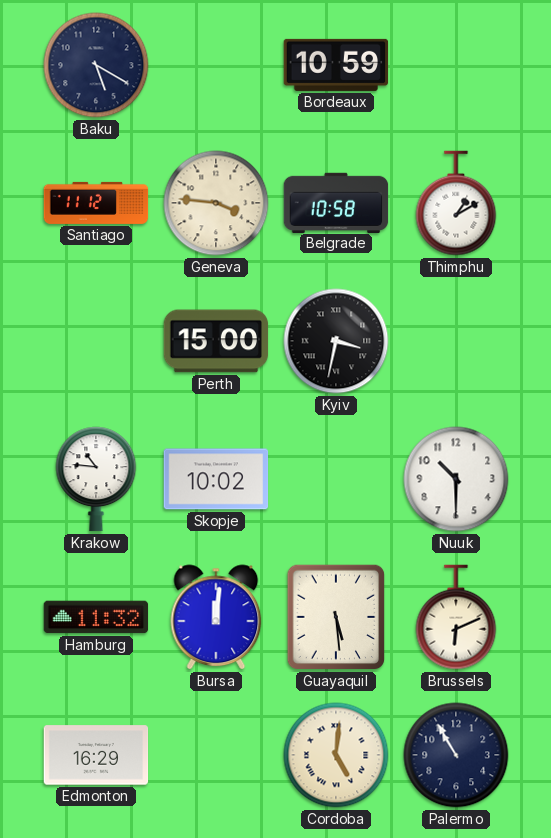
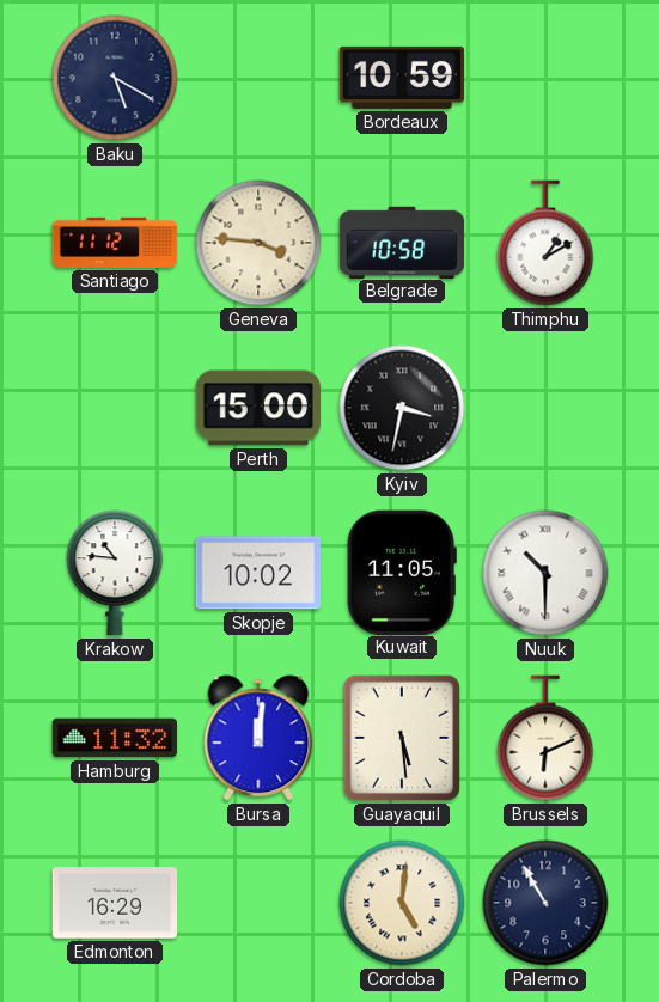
Kuwait: none -> 11:05 (402, 572)
Nuuk numerals: Arabic -> Roman (545, 573)
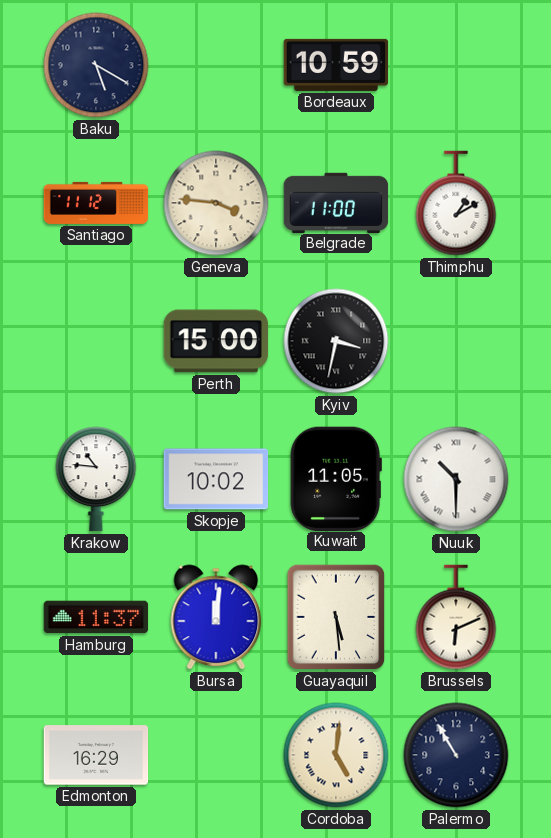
Belgrade: 10:58 -> 11:00 (336, 202)
Hamburg: 11:32 -> 11:37 (96, 617)
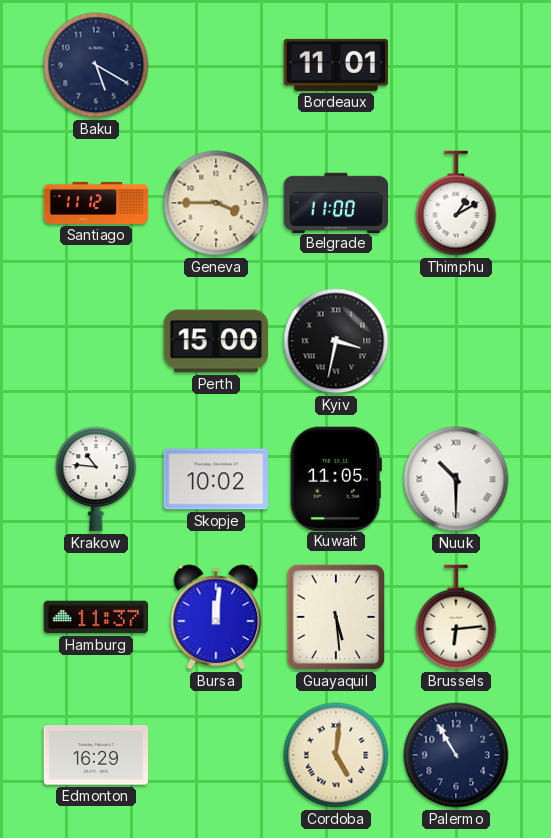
Bordeaux: 10:59 -> 11:01 (336, 65)
Geneva: 3:46 -> 3:45 (216, 203)
Brussels: 6:11 -> 6:14 (456, 617)
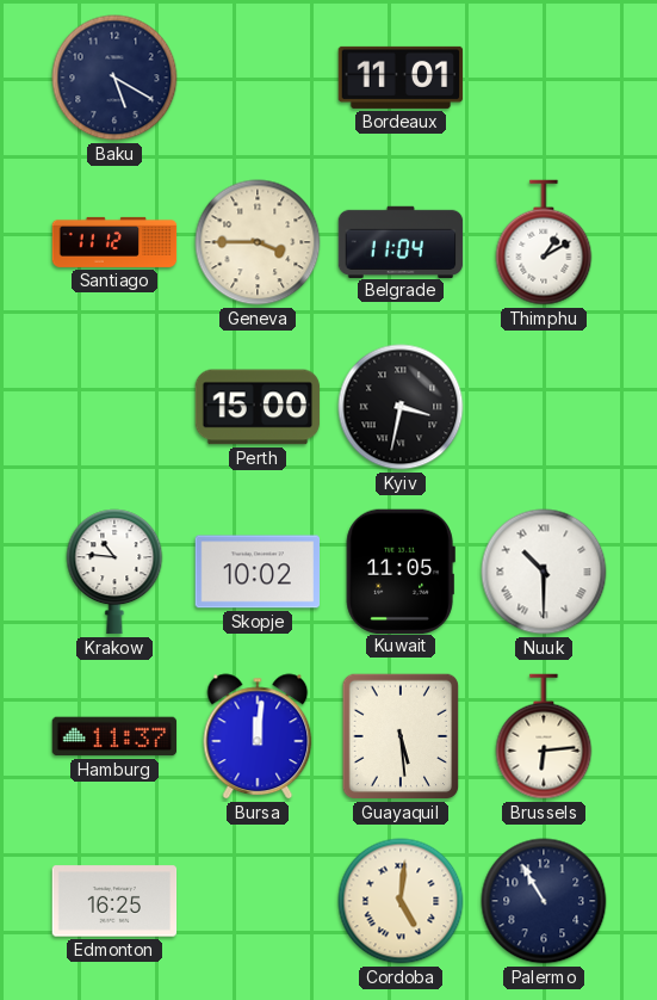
Belgrade: 11:00 -> 11:04 (401, 241)
Edmonton: 16:29 -> 16:25 (114, 901)
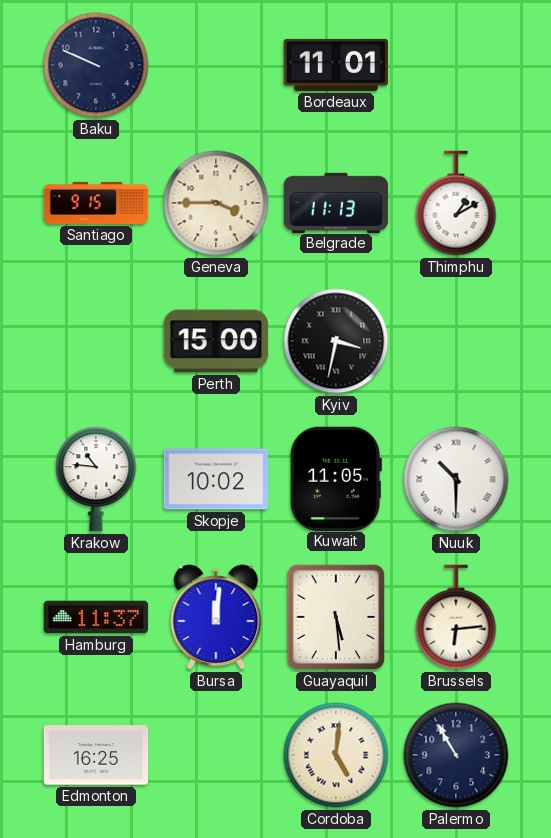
Baku: 5:20 -> 9:49 (96, 65)
Santiago: 11:12 -> 9:15 (96, 203)
Belgrade: 11:04 -> 11:13 (336, 202)
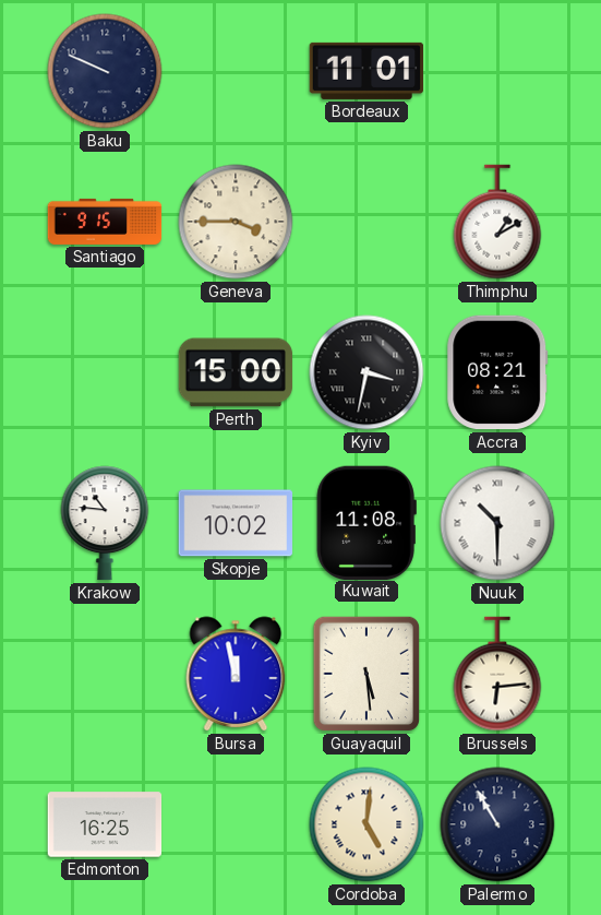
Belgrade: 11:13 -> none (336, 202)
Accra: none -> 08:21 (497, 372)
Kuwait: 11:05 -> 11:08 (366, 522)
Hamburg: 11:37 -> none (96, 617)
Bursa: 12:01 -> 11:58 (236, 674)
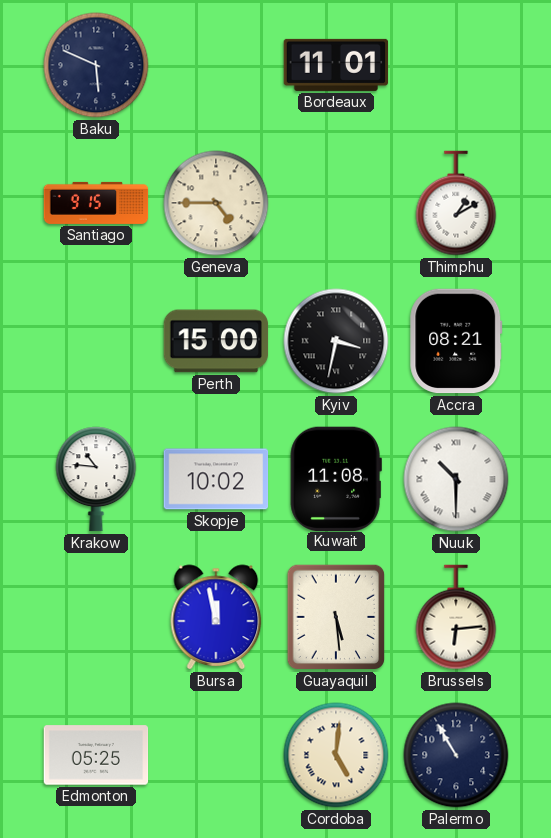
Baku: 9:49 -> 5:49 (96, 65)
Geneva: 3:45 -> 4:45 (216, 203)
Edmonton: 16:25 -> 05:25 (96, 755)
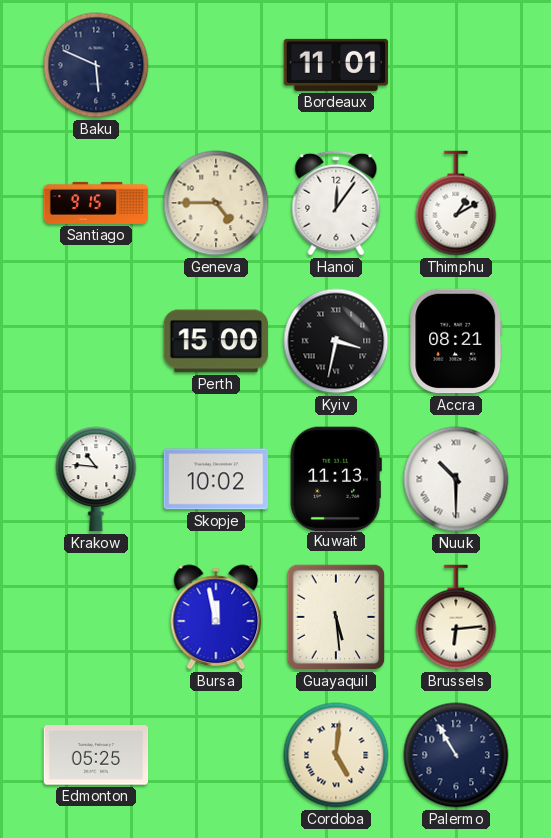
Hanoi: none -> 12:06 (336, 203)
Kuwait: 11:08 -> 11:13 (336, 478)
